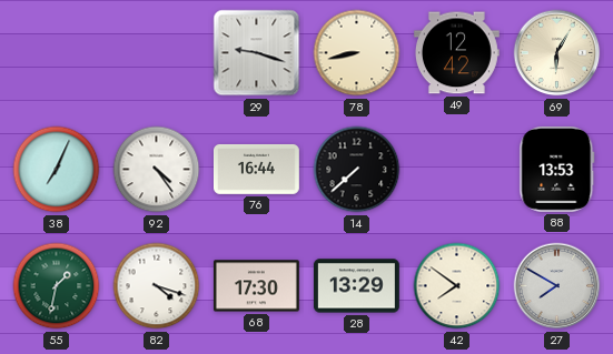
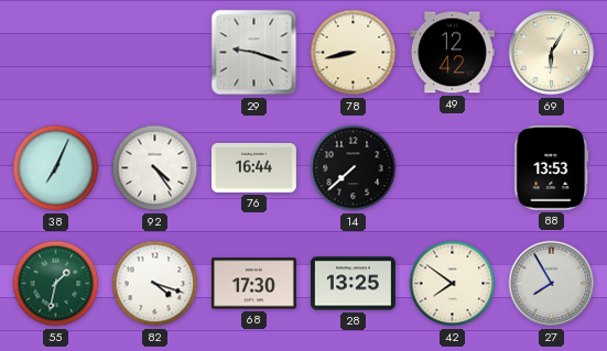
28: 13:29 -> 13:25 (353, 284)
27: 7:50 -> 7:55 (552, 284)
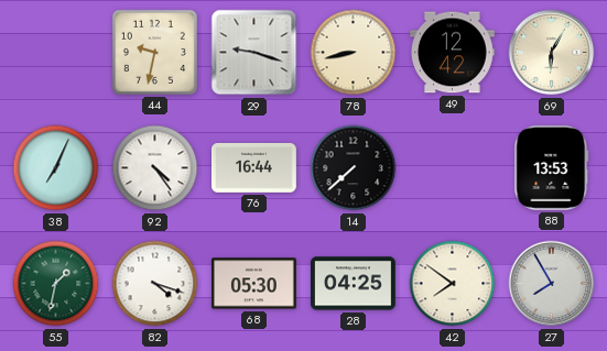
44: none -> 9:32 (154, 52)
68: 17:30 -> 05:30 (253, 284)
28: 13:25 -> 04:25 (353, 284)
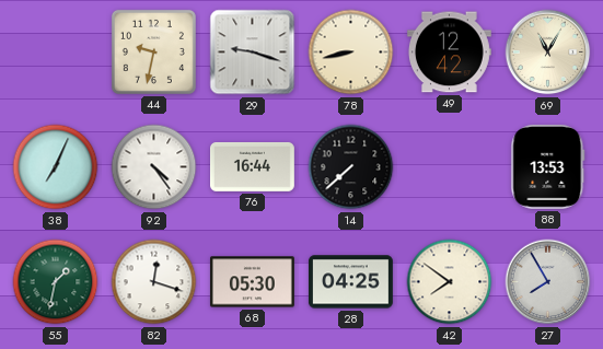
69: 6:05 -> 11:05 (548, 53)
82: 4:18 -> 12:18 (154, 282)
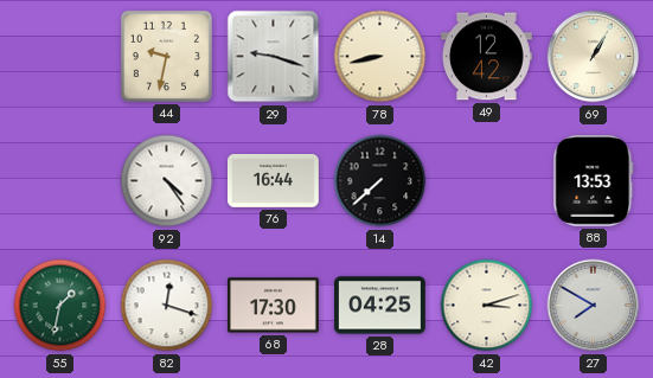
69: 11:05 -> 1:05 (594, 57)
38: 7:04 -> none (56, 167)
68: 05:30 -> 17:30 (273, 306)
42: 7:51 -> 3:12 (487, 306)
27: 7:55 -> 7:50 (594, 306)
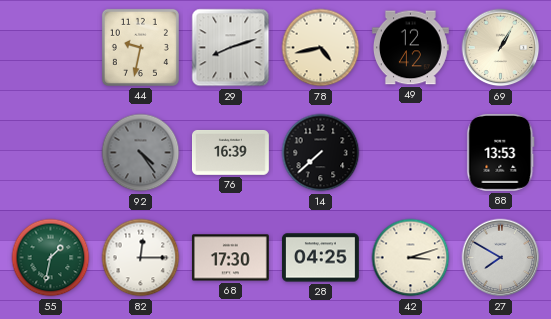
29: 9:18 -> 8:12 (231, 48)
78: 8:43 -> 4:43 (321, 48)
92 dial: white -> grey (141, 153)
76: 16:44 -> 16:39 (231, 153)
82: 12:18 -> 12:15 (141, 258)
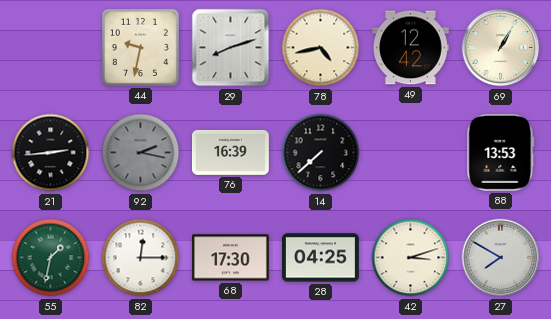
21: none -> 2:44 (51, 153)
92: 4:24 -> 2:17 (141, 153)
